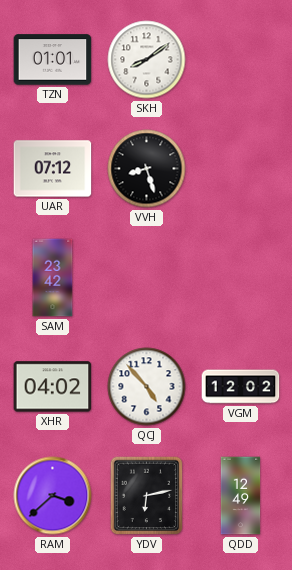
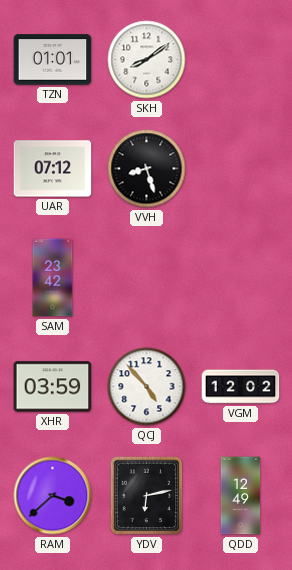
XHR: 04:02 -> 03:59 (53, 387)
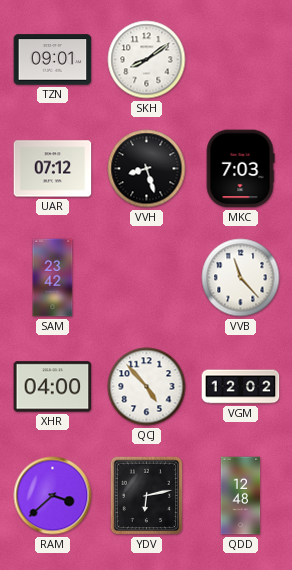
TZN: 01:01 -> 09:01 (53, 60)
MKC: none -> 7:03 (240, 169)
VVB: none -> 11:23 (241, 278)
XHR: 03:59 -> 04:00 (53, 387)
QDD: 12:49 -> 12:48 (241, 496)
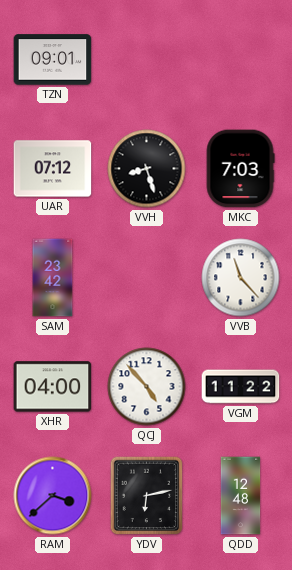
SKH: 8:09 -> none (147, 60)
VGM: 12:02 -> 11:22 (241, 387)
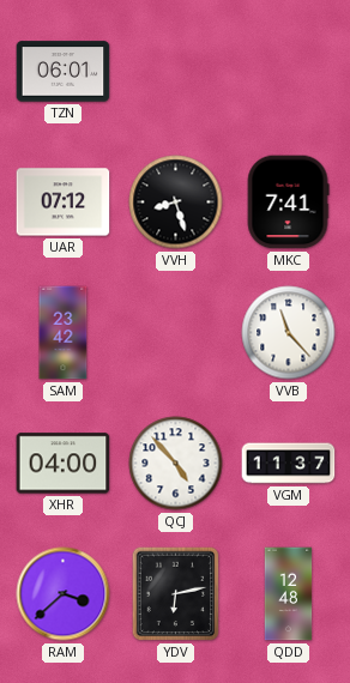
TZN: 09:01 -> 06:01 (64, 72)
MKC: 7:03 -> 7:41 (288, 203)
VGM: 11:22 -> 11:37 (289, 464)
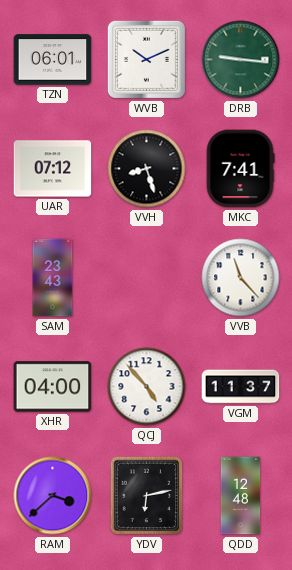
WVB: none -> 10:11 (146, 59)
DRB: none -> 9:16 (241, 60)
SAM: 23:42 -> 23:43 (53, 278)
